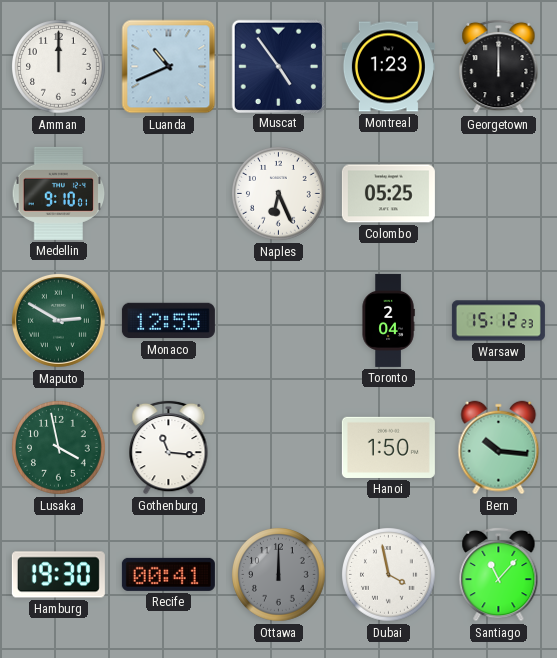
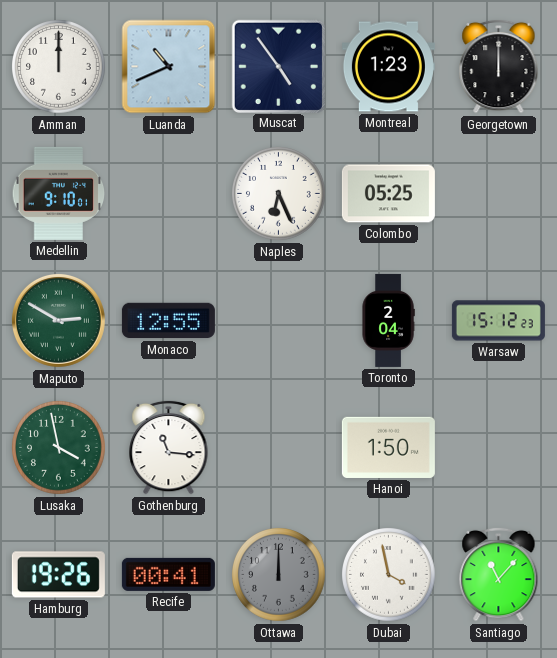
Bern: 10:16 -> none (499, 448)
Hamburg: 19:30 -> 19:26 (58, 575)
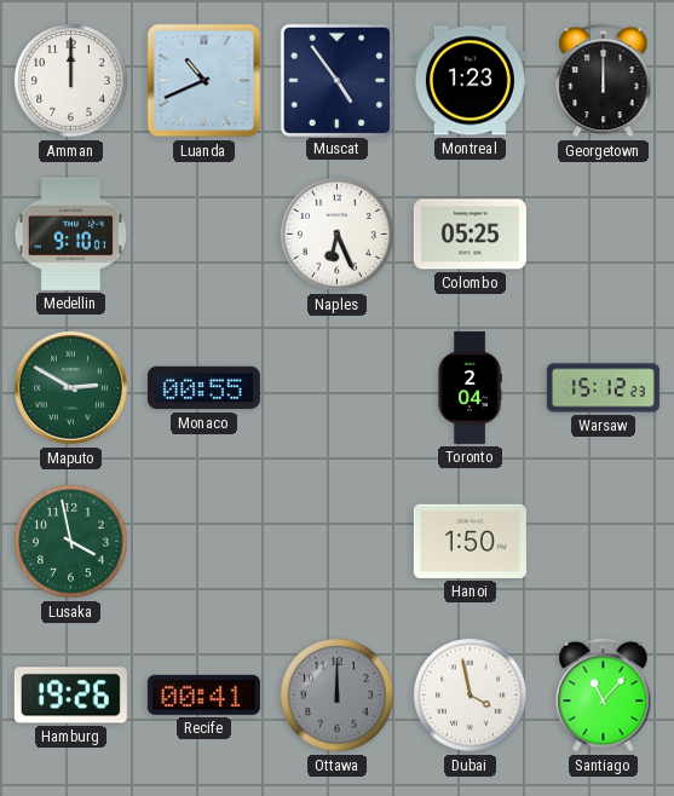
Monaco: 12:55 -> 00:55 (203, 388)
Gothenburg: 11:16 -> none (169, 447)
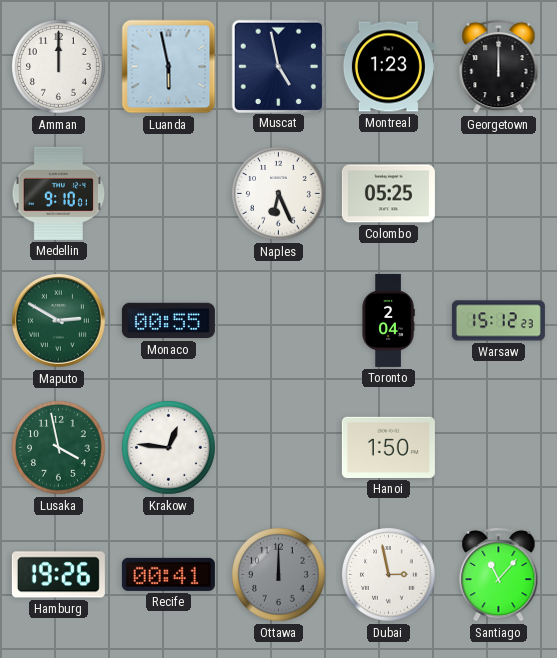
Luanda: 10:41 -> 5:58 (169, 67)
Muscat: 4:54 -> 4:58 (278, 66)
Krakow: none -> 12:46 (169, 448)
Dubai: 3:58 -> 2:58 (389, 575)
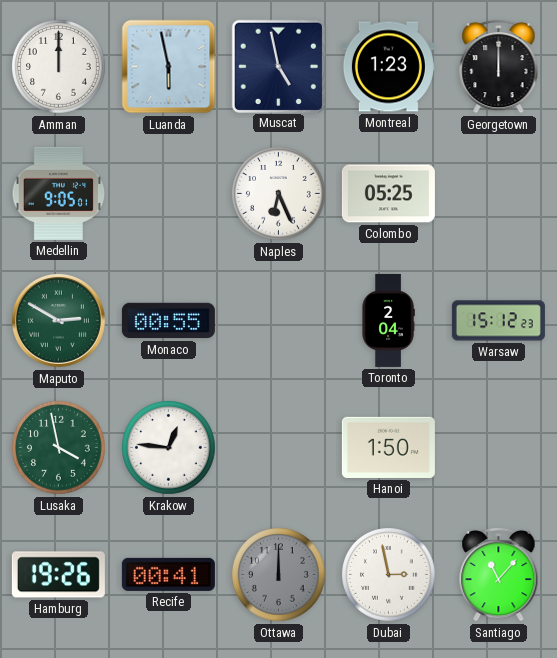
Medellin: 9:10 -> 9:05 (59, 193)
